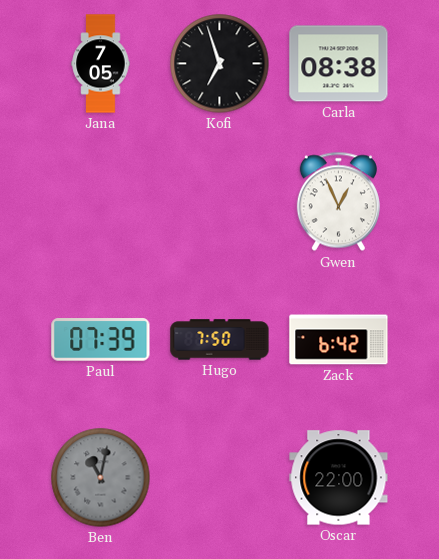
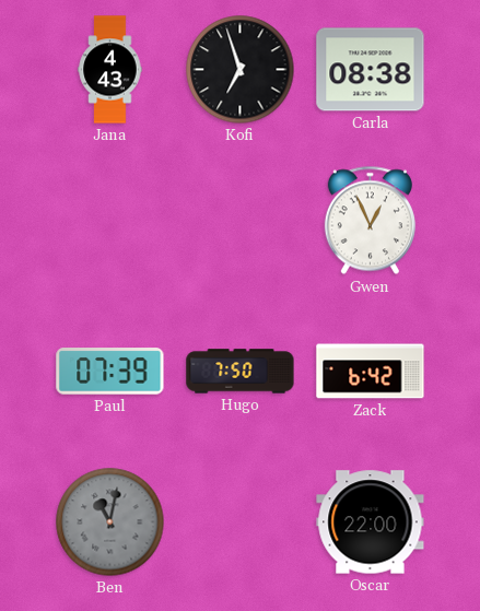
Jana: 7:05 -> 4:43 (110, 70)
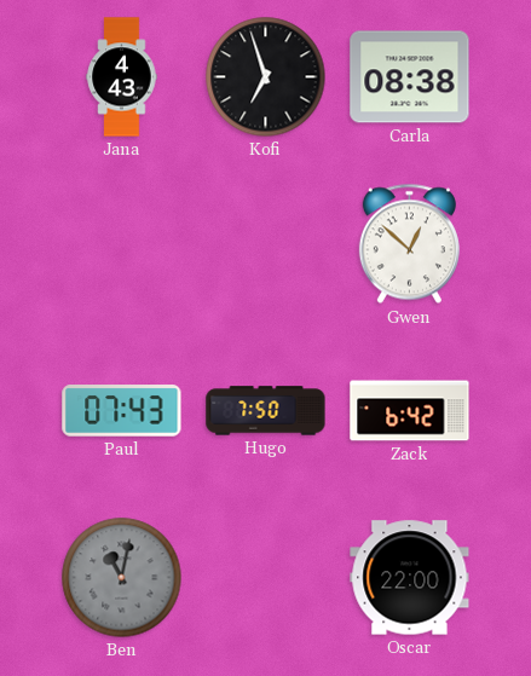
Gwen: 12:56 -> 12:52 (409, 244)
Paul: 07:39 -> 07:43 (122, 411)
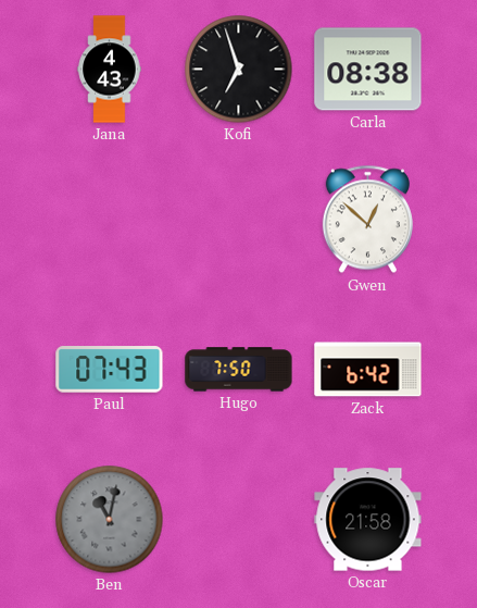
Oscar: 22:00 -> 21:58 (368, 520)
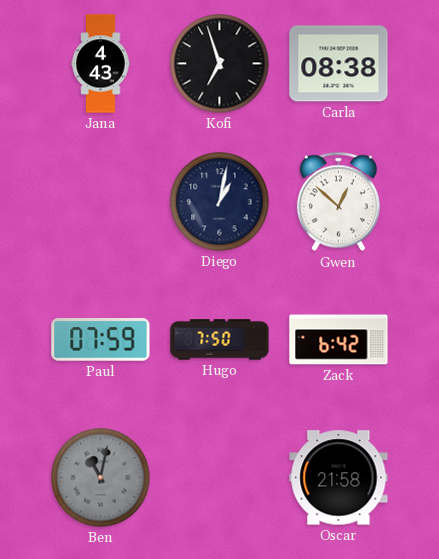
Diego: none -> 1:02 (220, 202)
Paul: 07:43 -> 07:59 (101, 340)
